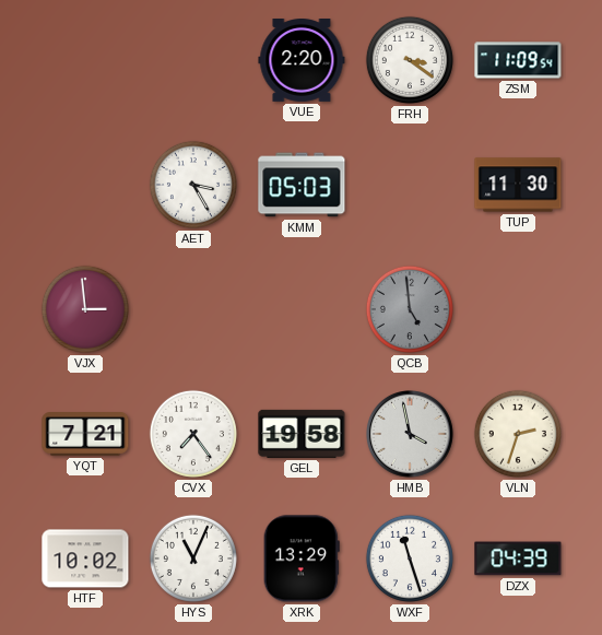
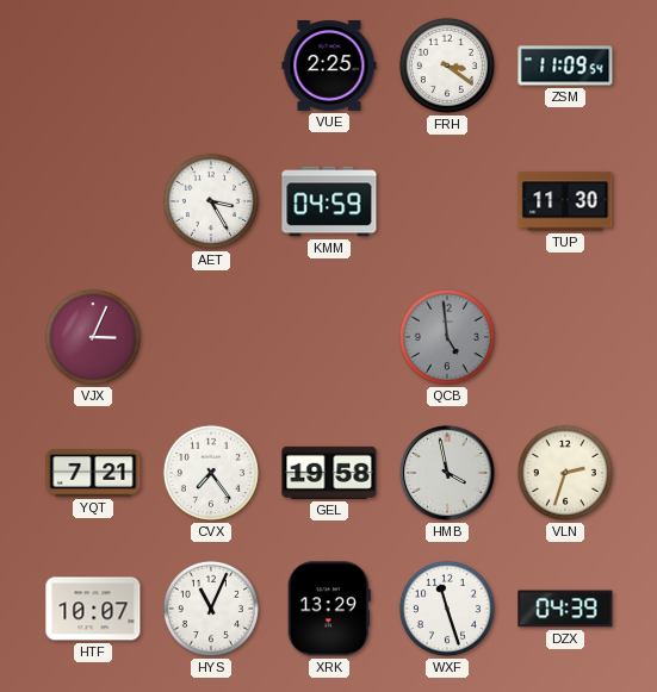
VUE: 2:20 -> 2:25 (329, 67)
KMM: 05:03 -> 04:59 (329, 201)
VJX: 2:59 -> 3:04 (93, 337)
HTF: 10:02 -> 10:07 (93, 609)
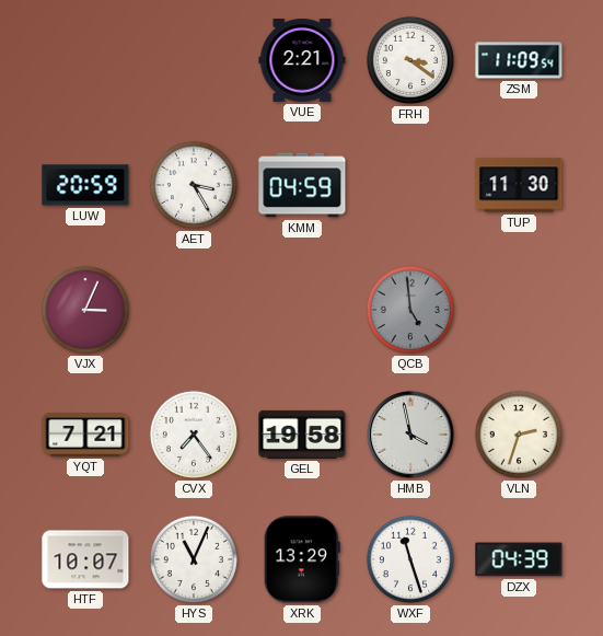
VUE: 2:25 -> 2:21 (302, 61)
LUW: none -> 20:59 (85, 185)
